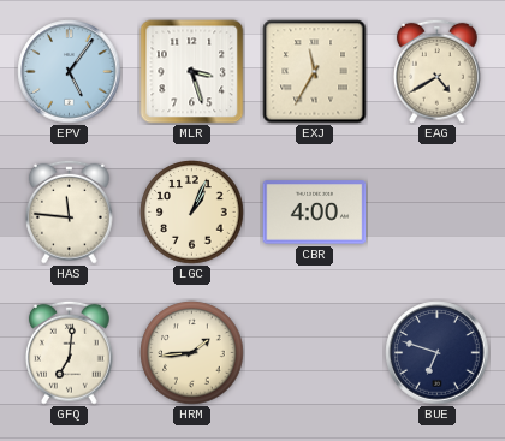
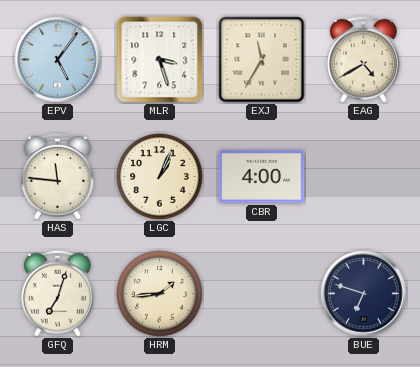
GFQ: 7:01 -> 7:03 (58, 293)
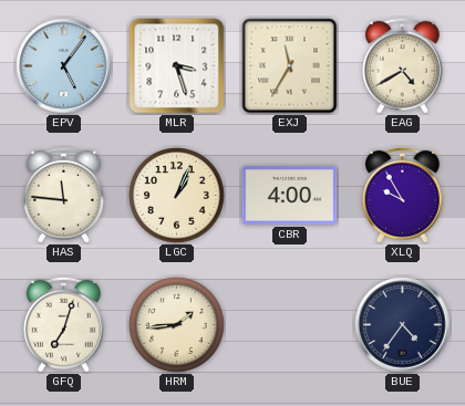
XLQ: none -> 9:55 (403, 195)
BUE: 6:48 -> 4:36 (403, 325)
